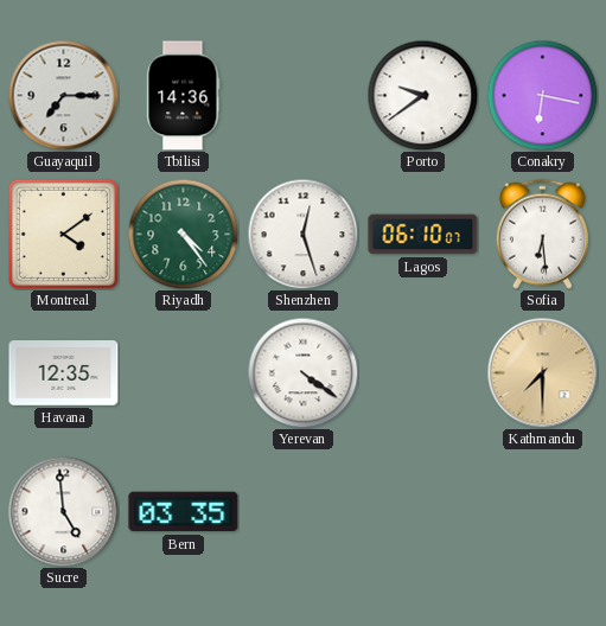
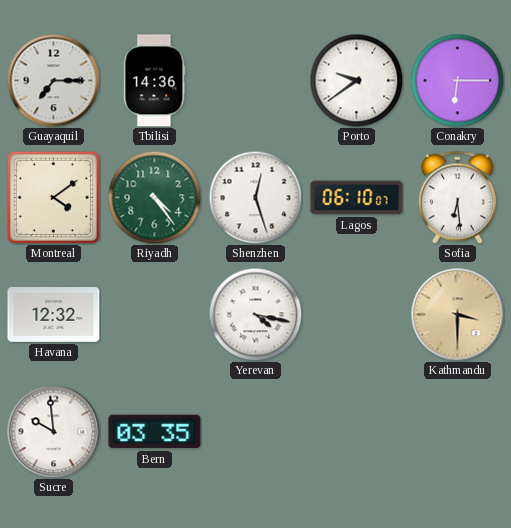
Conakry: 6:17 -> 6:15 (457, 80)
Havana: 12:35 -> 12:32 (54, 315)
Yerevan: 4:21 -> 4:17 (255, 314)
Kathmandu: 7:30 -> 3:30 (457, 314)
Sucre: 4:59 -> 9:59 (53, 431)
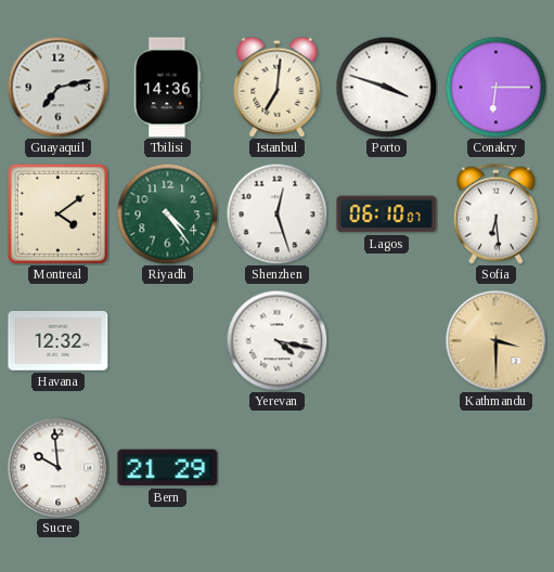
Guayaquil: 7:15 -> 7:13 (57, 87)
Istanbul: none -> 7:01 (278, 87)
Porto: 9:39 -> 3:48 (386, 87)
Bern: 03:35 -> 21:29 (168, 468)
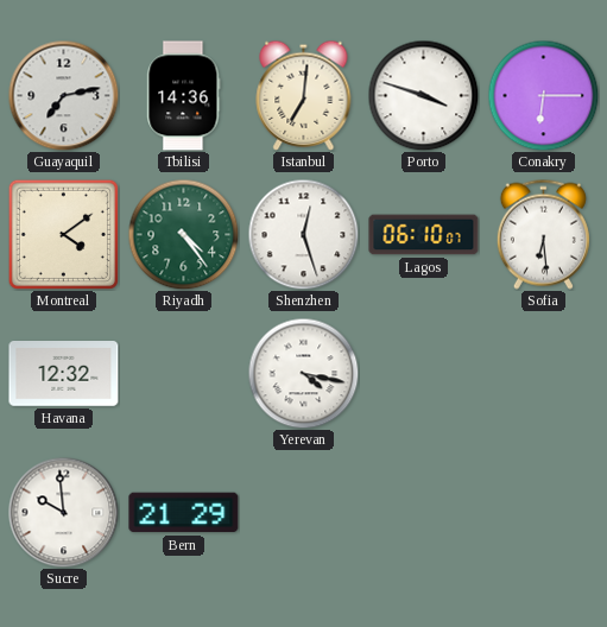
Kathmandu: 3:30 -> none (495, 340)
